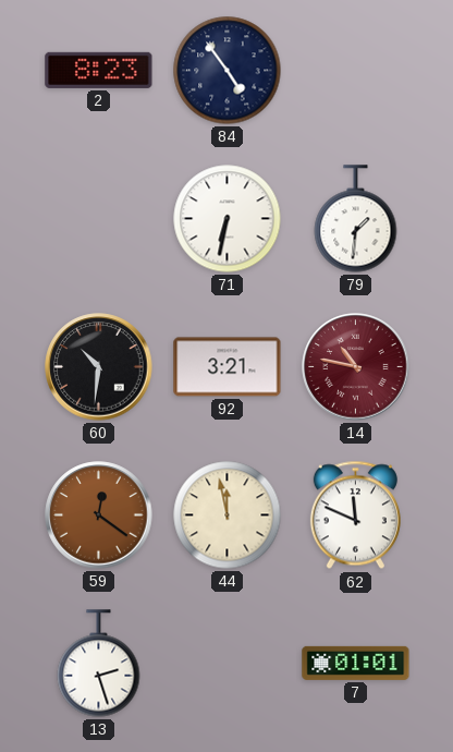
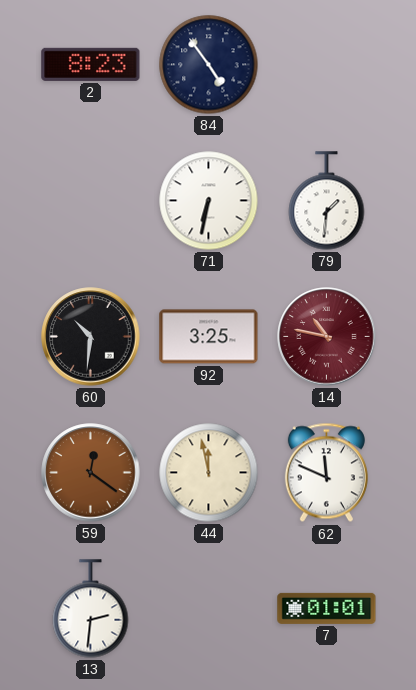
92: 3:21 -> 3:25 (209, 337)
13: 2:27 -> 2:31 (91, 609)
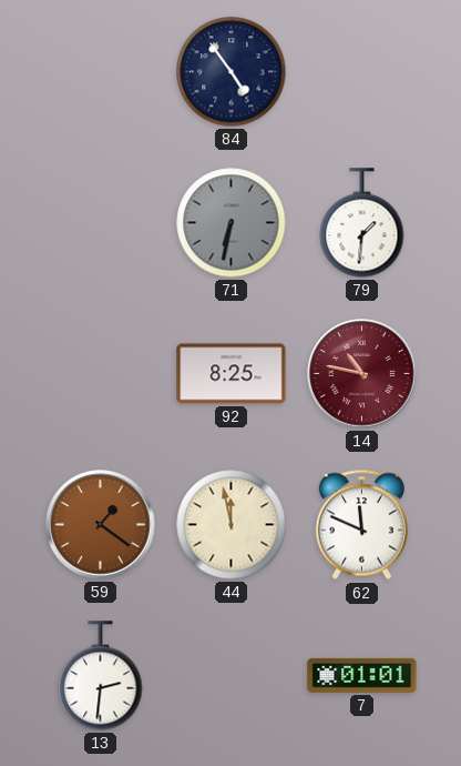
2: 8:23 -> none (91, 64)
71 dial: white -> grey (232, 223)
60: 10:31 -> none (91, 337)
92: 3:25 -> 8:25 (232, 374)
59: 12:21 -> 1:21 (101, 525)
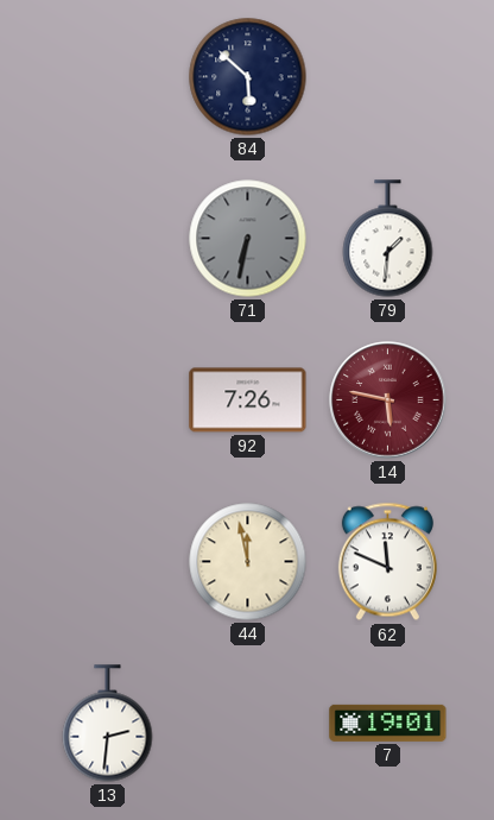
84: 4:54 -> 5:52 (248, 77)
92: 8:25 -> 7:26 (248, 400)
14: 10:47 -> 5:47 (388, 400)
59: 1:21 -> none (101, 525)
7: 01:01 -> 19:01 (388, 723)
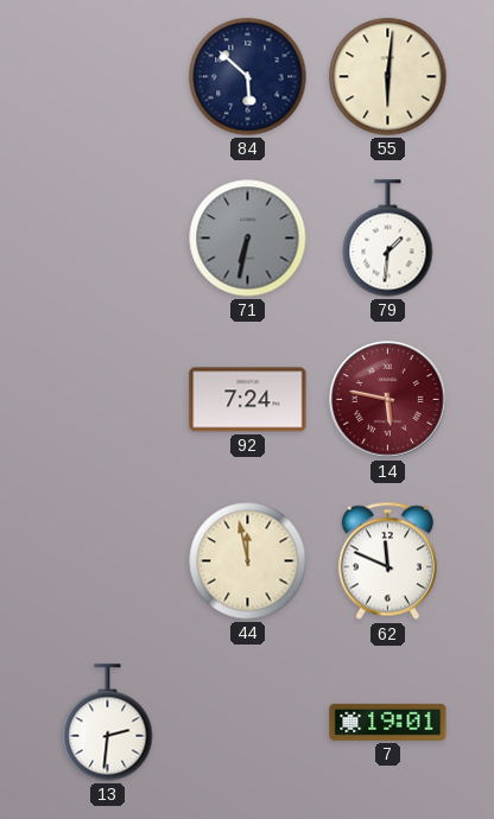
55: none -> 6:01 (388, 77)
92: 7:26 -> 7:24 (248, 400)
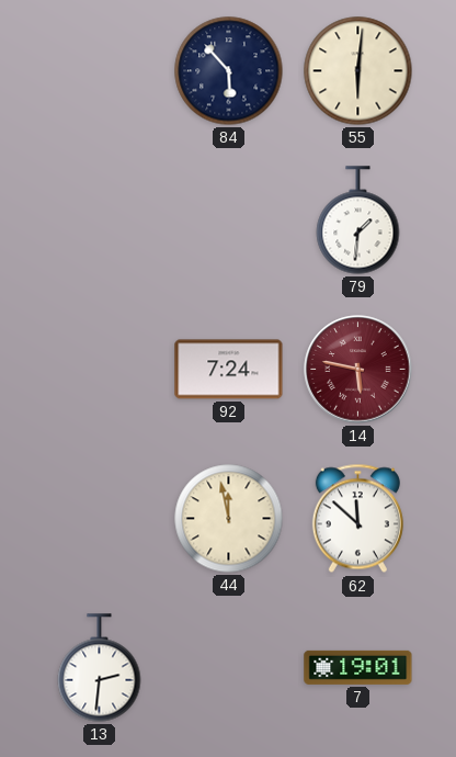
84: 5:52 -> 5:53 (229, 71)
71: 6:32 -> none (248, 239)
62: 11:49 -> 11:52 (357, 519)
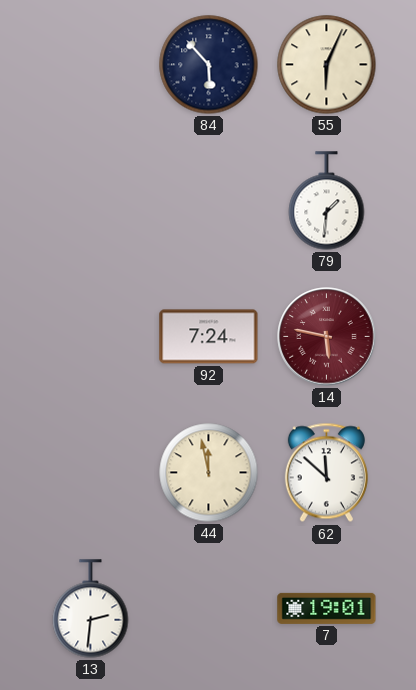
55: 6:01 -> 6:04 (327, 65)
